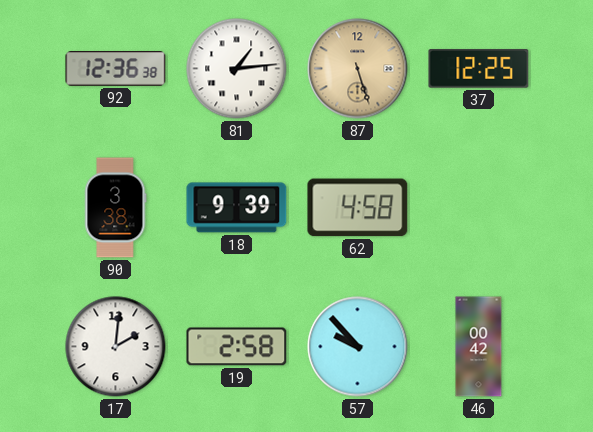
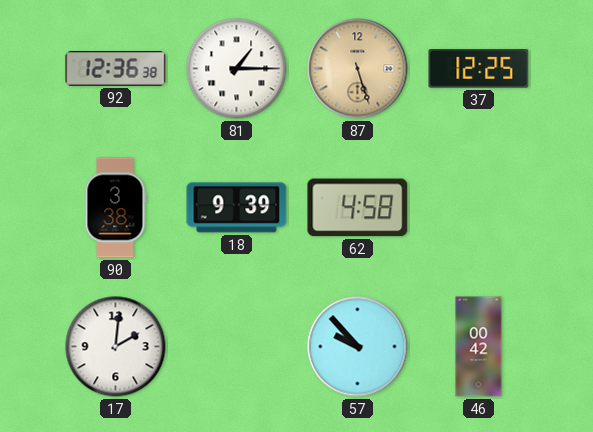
81: 1:14 -> 1:15 (237, 69)
19: 2:58 -> none (237, 347)
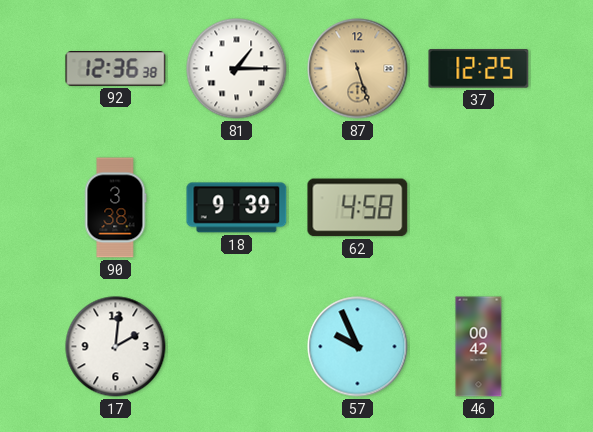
57: 9:53 -> 9:56 (358, 347)
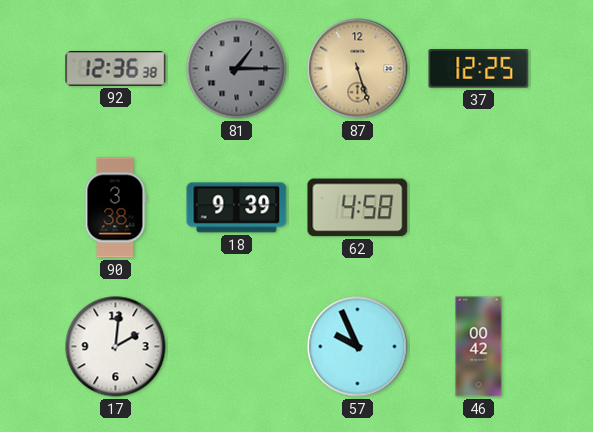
81 dial: white -> grey (237, 69)
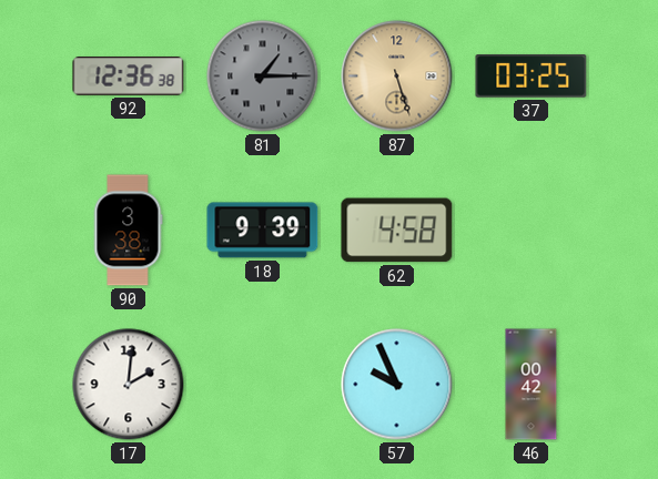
37: 12:25 -> 03:25 (532, 77)
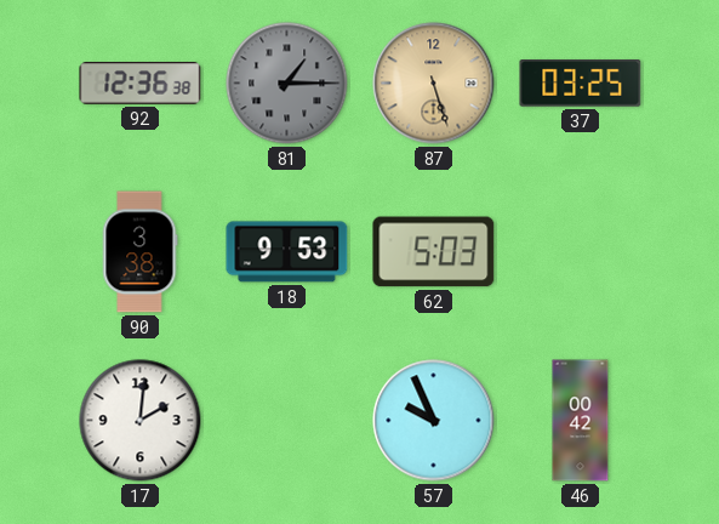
18: 9:39 -> 9:53 (287, 252)
62: 4:58 -> 5:03 (434, 252)
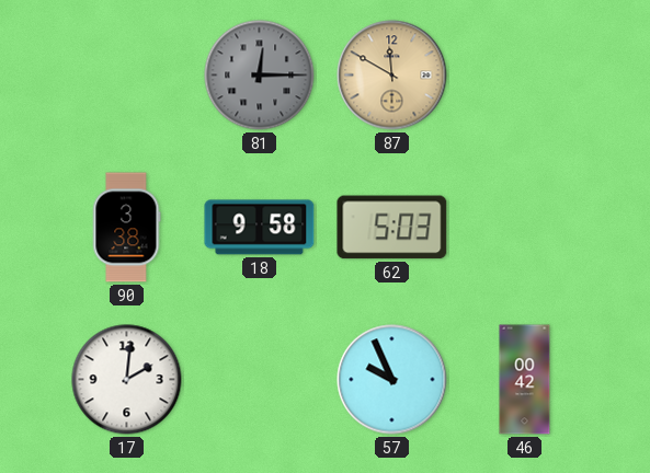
92: 12:36 -> none (141, 84)
81: 1:15 -> 12:15 (260, 76)
87: 5:27 -> 11:50 (392, 76)
37: 03:25 -> none (581, 84)
18: 9:53 -> 9:58 (260, 228)
